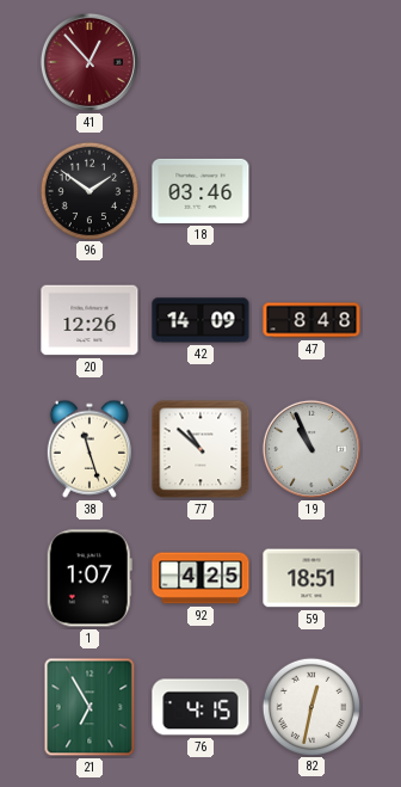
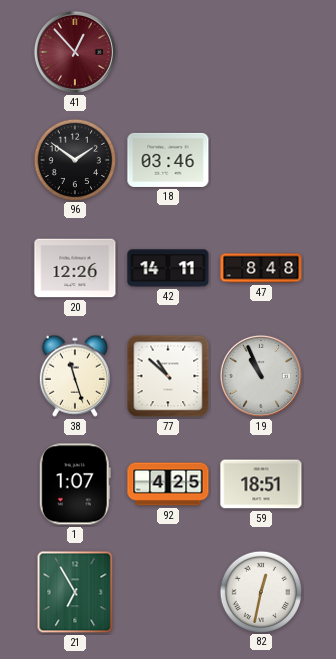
42: 14:09 -> 14:11 (168, 268)
76: 4:15 -> none (200, 707)
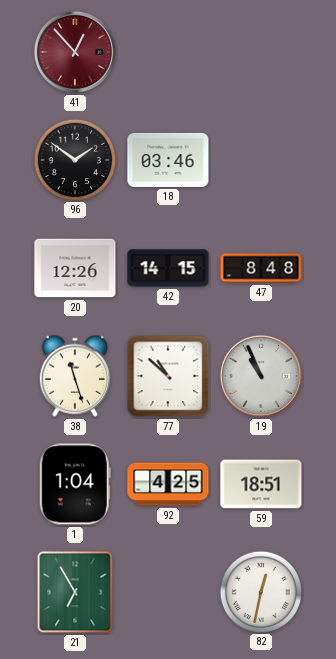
42: 14:11 -> 14:15 (168, 268)
1: 1:07 -> 1:04 (75, 484)
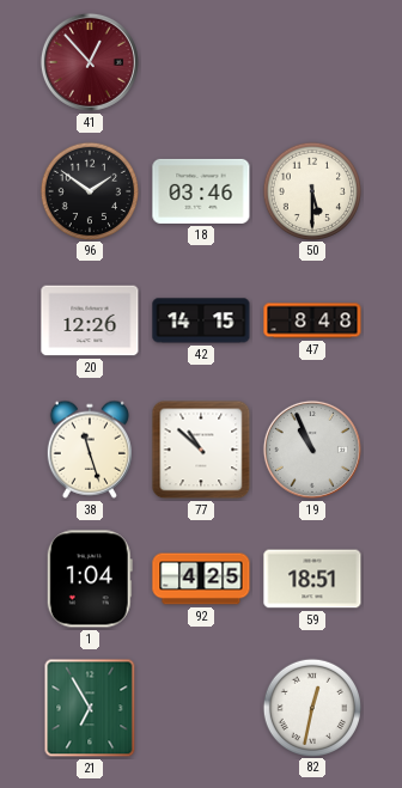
50: none -> 5:30 (311, 190)
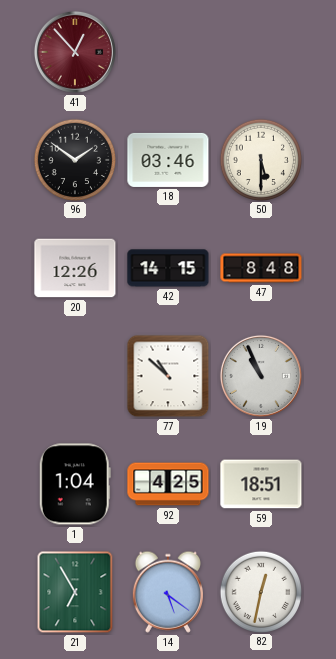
38: 11:27 -> none (90, 450)
14: none -> 5:21 (168, 592)
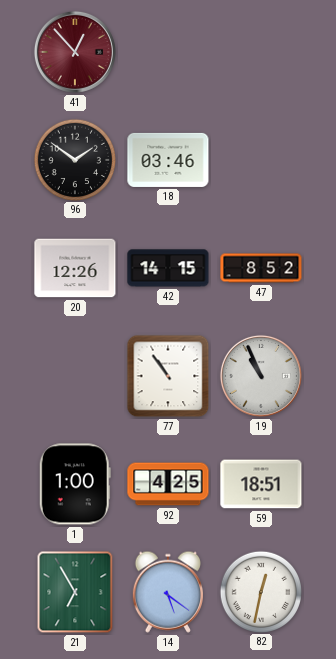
50: 5:30 -> none (260, 159)
47: 8:48 -> 8:52 (261, 268)
77: 10:52 -> 10:54 (168, 376)
1: 1:04 -> 1:00 (75, 484)
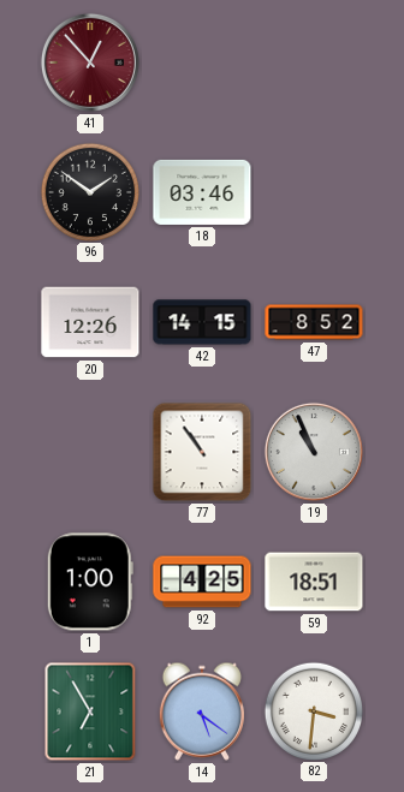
82: 12:32 -> 3:31 (313, 710)
